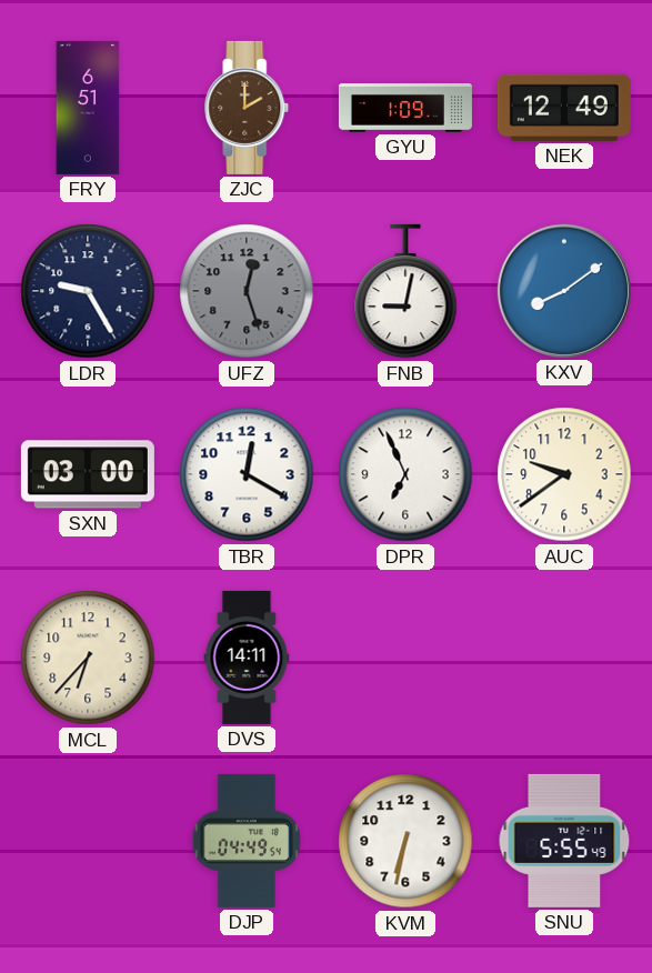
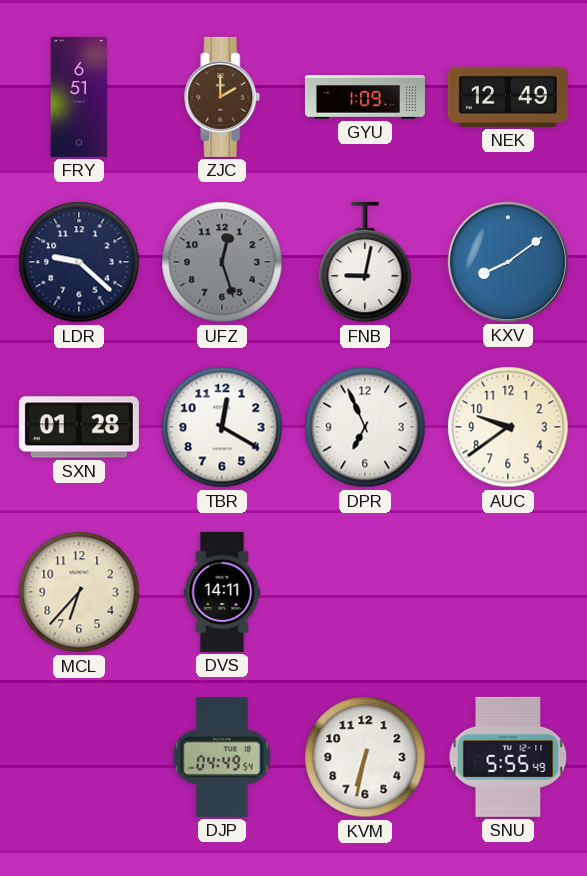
LDR: 9:25 -> 9:22 (79, 262)
SXN: 03:00 -> 01:28 (79, 427)
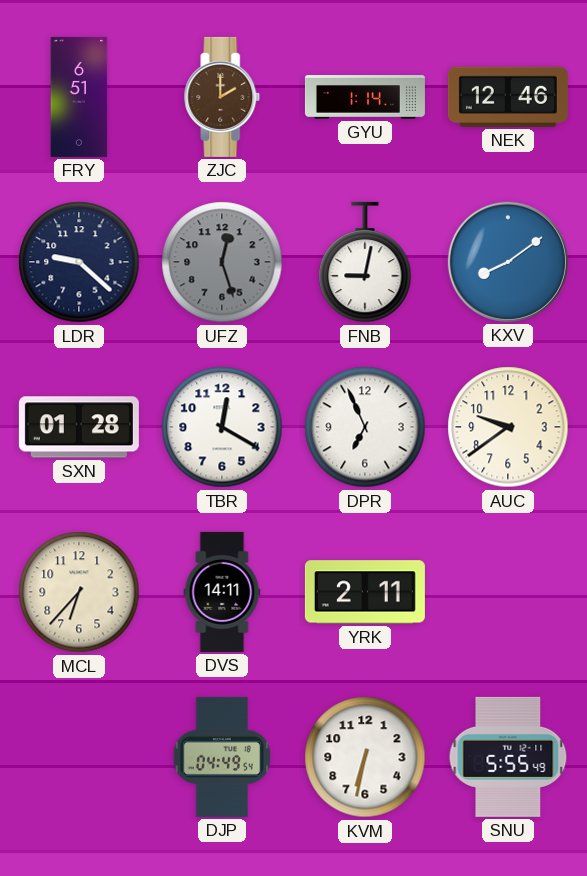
GYU: 1:09 -> 1:14 (365, 97)
NEK: 12:49 -> 12:46 (508, 97)
YRK: none -> 2:11 (365, 592)
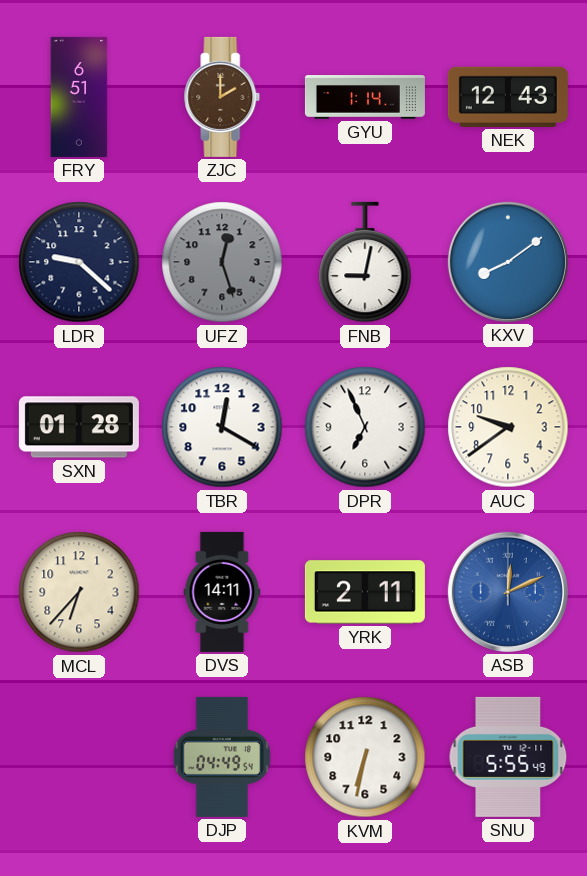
NEK: 12:46 -> 12:43 (508, 97)
ASB: none -> 12:11 (508, 592)
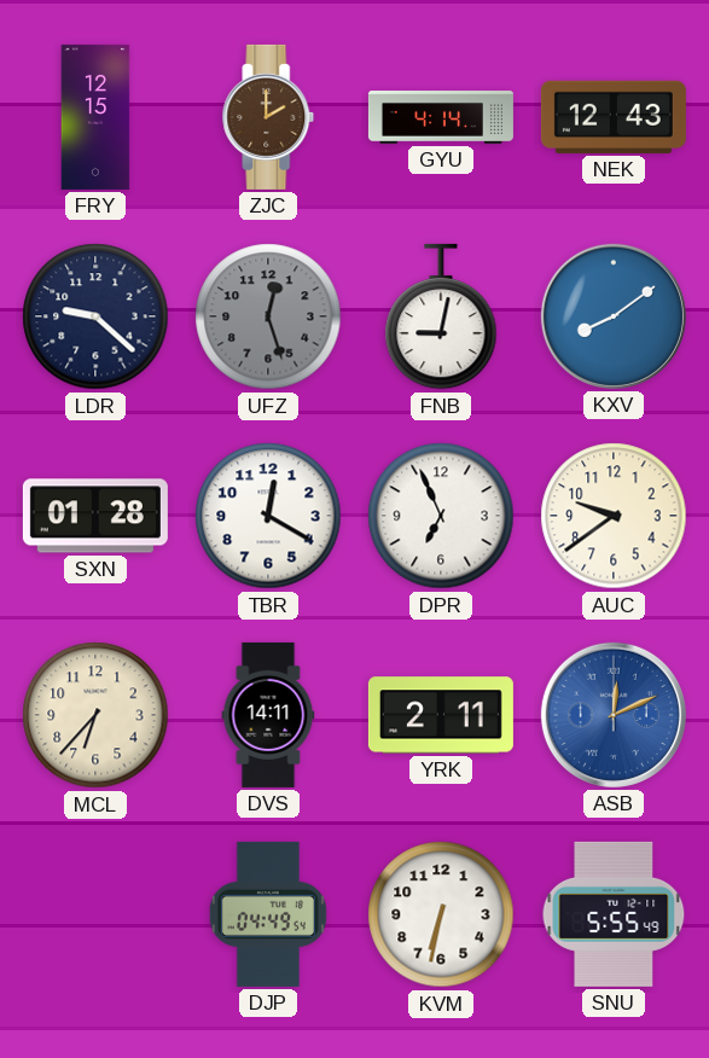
FRY: 6:51 -> 12:15 (95, 117)
GYU: 1:14 -> 4:14 (441, 117)
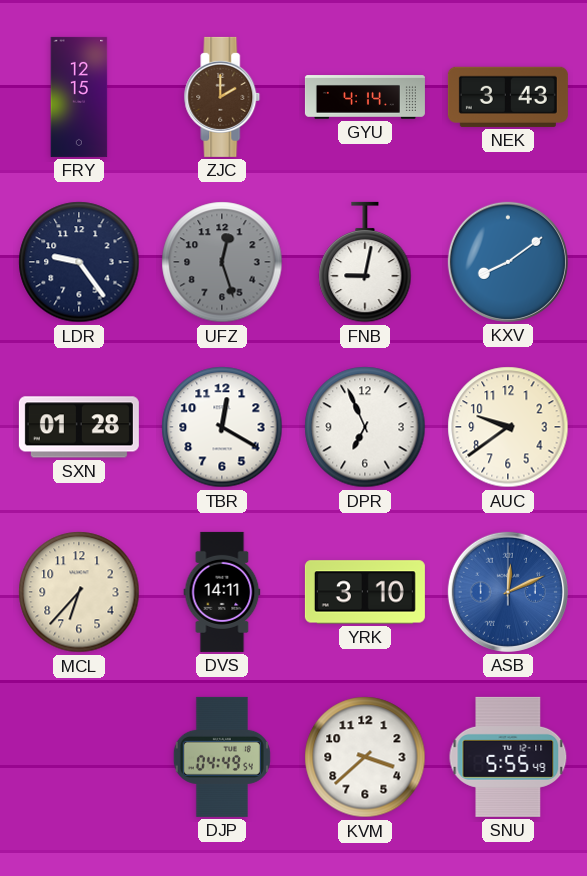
NEK: 12:43 -> 3:43 (508, 97)
LDR: 9:22 -> 9:24 (79, 262)
YRK: 2:11 -> 3:10 (365, 592)
KVM: 6:32 -> 3:38 (365, 757)
